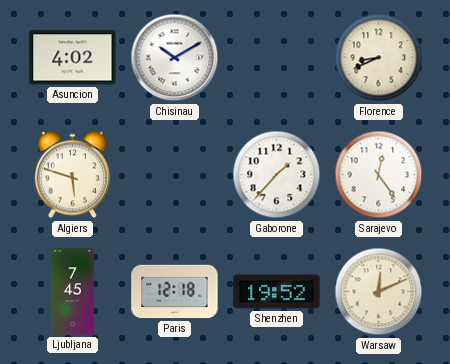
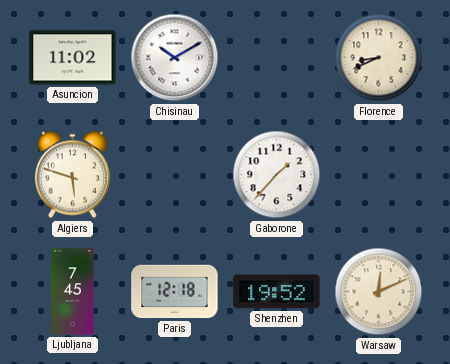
Asuncion: 4:02 -> 11:02 (73, 58)
Sarajevo: 12:24 -> none (379, 175)
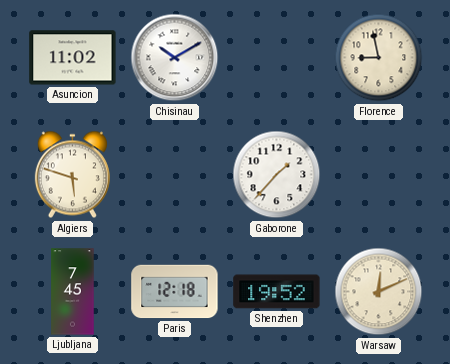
Florence: 8:41 -> 8:58 (379, 58)
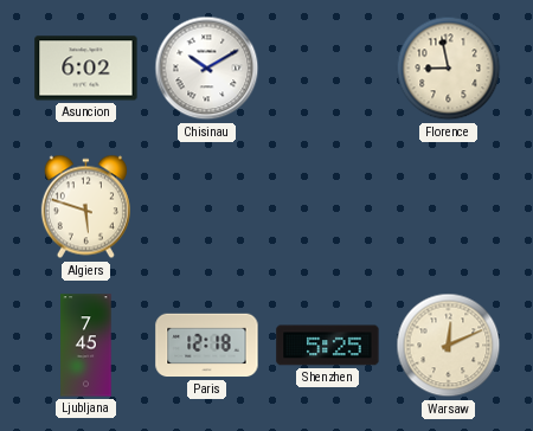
Asuncion: 11:02 -> 6:02 (86, 69)
Gaborone: 1:37 -> none (277, 175)
Shenzhen: 19:52 -> 5:25 (328, 346)
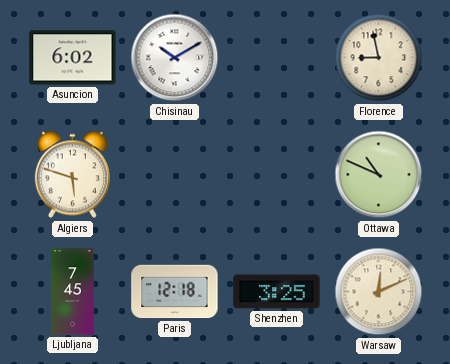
Ottawa: none -> 10:49 (379, 175)
Shenzhen: 5:25 -> 3:25 (277, 292)
